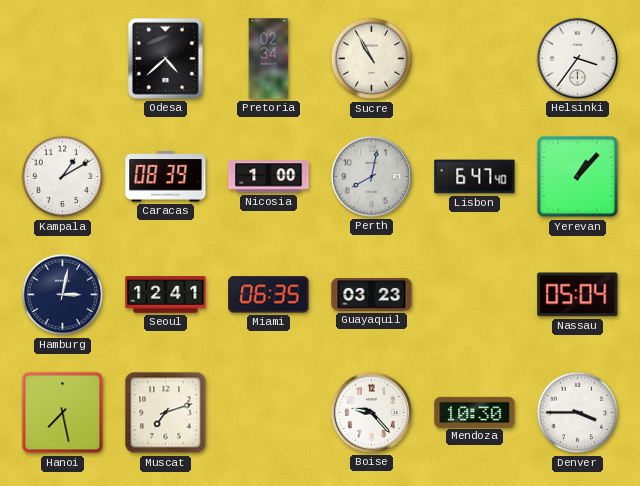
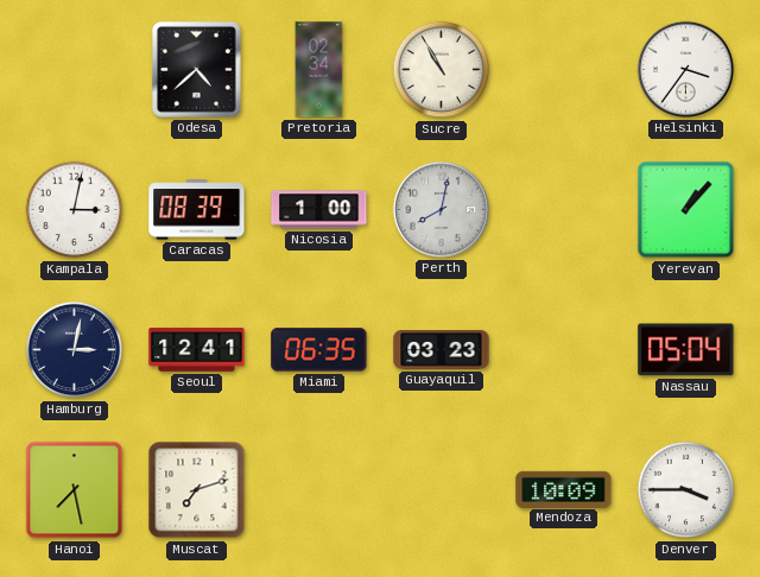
Kampala: 1:10 -> 3:02 (75, 210)
Lisbon: 6:47 -> none (475, 177)
Boise: 9:23 -> none (371, 412)
Mendoza: 10:30 -> 10:09 (564, 489)
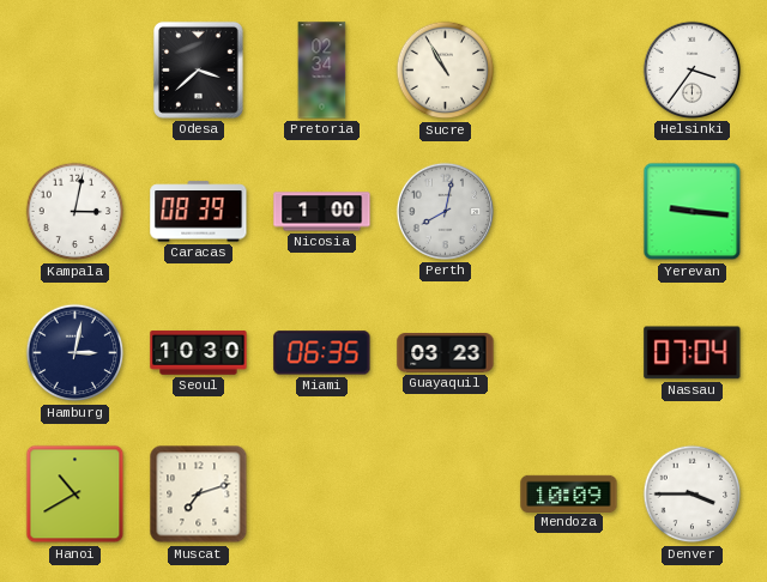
Odesa: 4:38 -> 3:38 (198, 71)
Yerevan: 1:07 -> 9:16 (693, 212)
Seoul: 12:41 -> 10:30 (199, 353)
Nassau: 05:04 -> 07:04 (693, 353)
Hanoi: 7:28 -> 10:40 (76, 495)
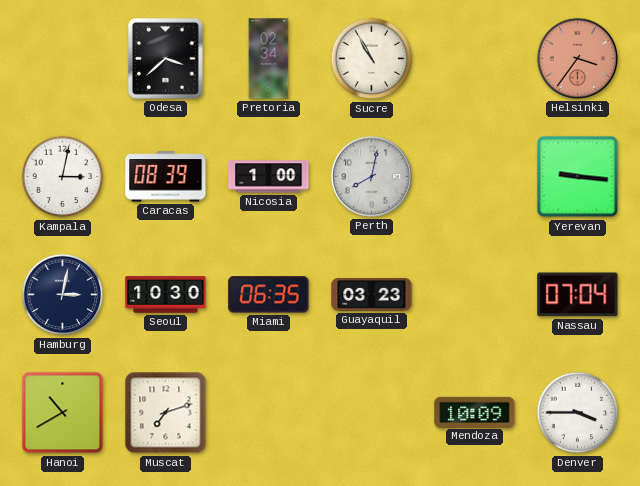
Helsinki dial: white -> salmon (577, 58)
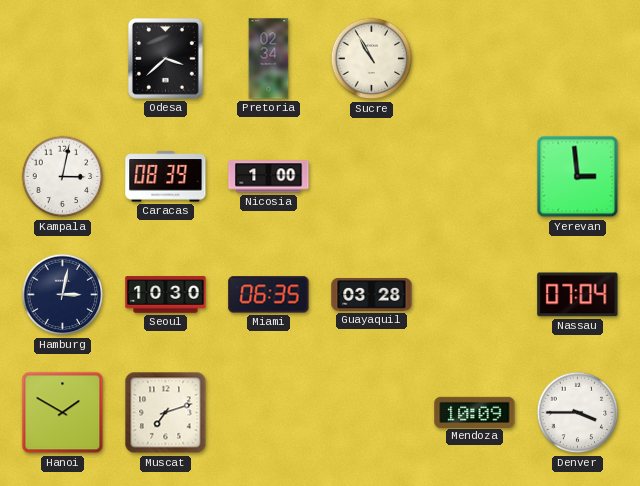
Helsinki: 3:36 -> none (577, 58)
Perth: 8:02 -> none (371, 176)
Yerevan: 9:16 -> 2:59 (578, 177)
Guayaquil: 03:23 -> 03:28 (372, 295)
Hanoi: 10:40 -> 1:50 (63, 413)
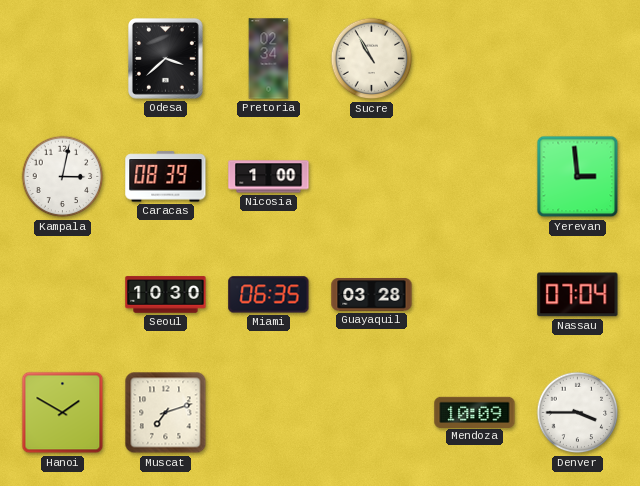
Hamburg: 3:02 -> none (63, 295)
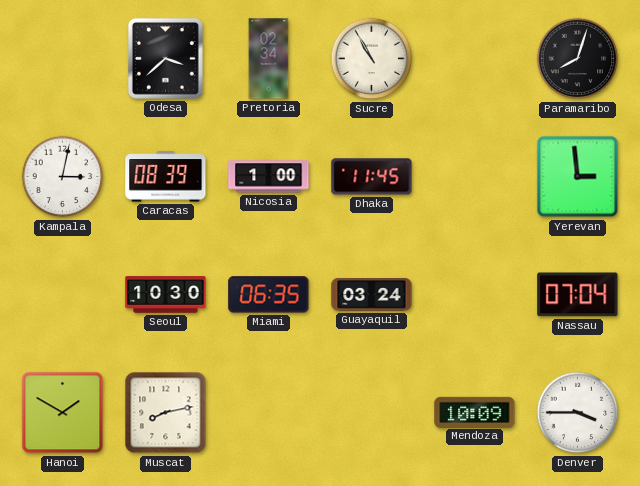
Paramaribo: none -> 8:03 (578, 59)
Dhaka: none -> 11:45 (372, 177)
Guayaquil: 03:28 -> 03:24 (372, 295)
Muscat: 7:12 -> 8:13 (166, 413)
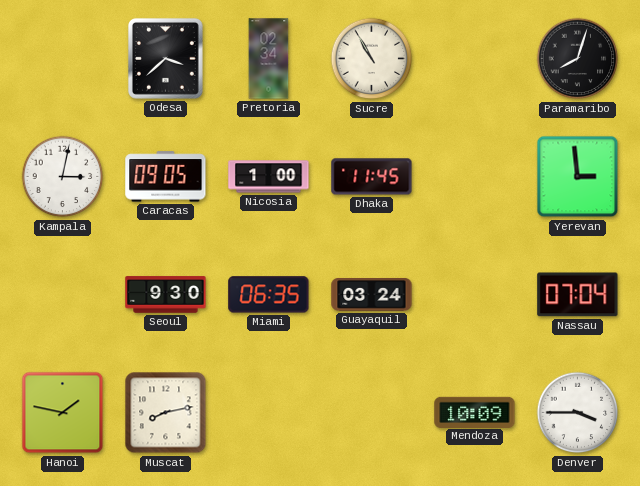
Caracas: 08:39 -> 09:05 (166, 177)
Seoul: 10:30 -> 9:30 (166, 295)
Hanoi: 1:50 -> 1:47 (63, 413)
